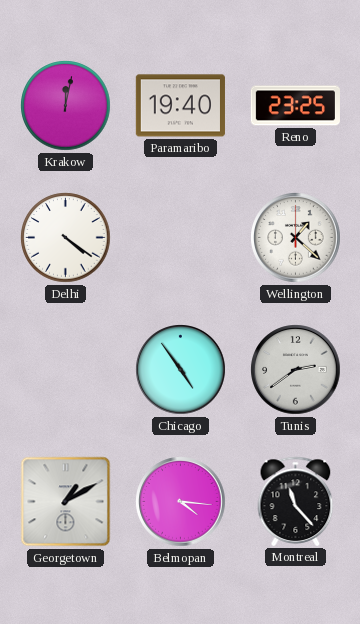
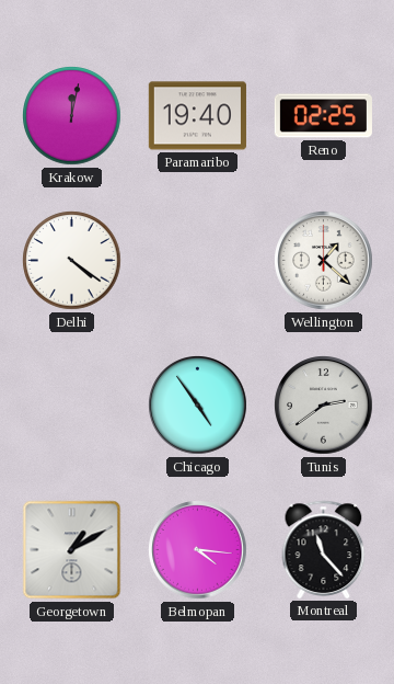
Reno: 23:25 -> 02:25 (323, 116)
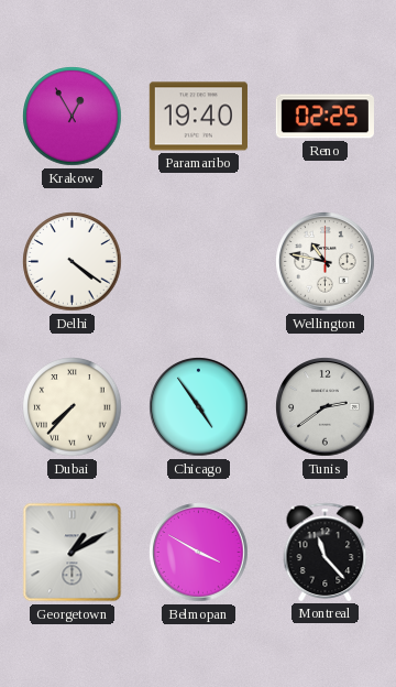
Krakow: 12:02 -> 12:55 (73, 117)
Wellington: 1:22 -> 10:47 (326, 262)
Dubai: none -> 7:37 (73, 407)
Belmopan: 4:16 -> 3:50 (199, 553)
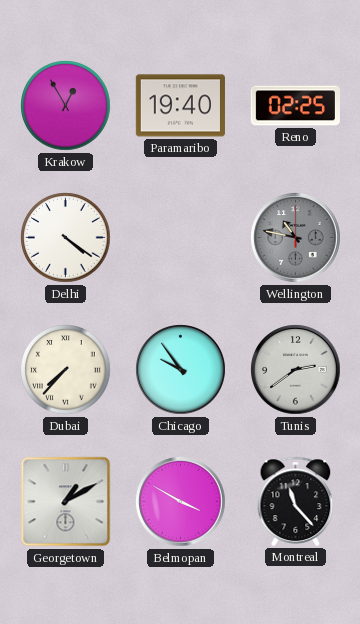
Wellington dial: white -> grey (296, 238)
Chicago: 4:54 -> 9:54 (181, 370)
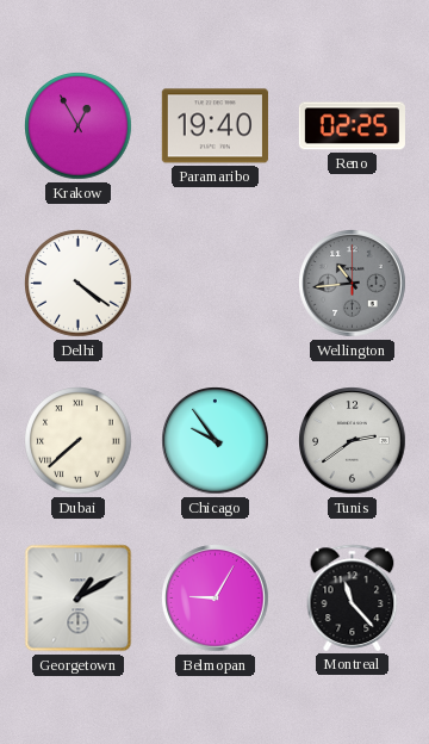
Wellington: 10:47 -> 10:44 (353, 284)
Dubai: 7:37 -> 7:38 (79, 441)
Belmopan: 3:50 -> 9:05 (216, 599)
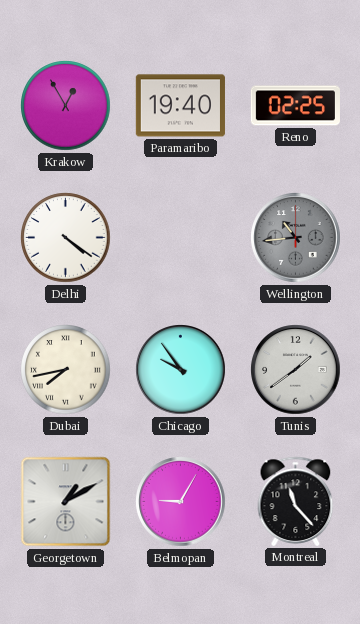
Dubai: 7:38 -> 7:43 (66, 370)
Tunis: 2:39 -> 1:39 (296, 370)
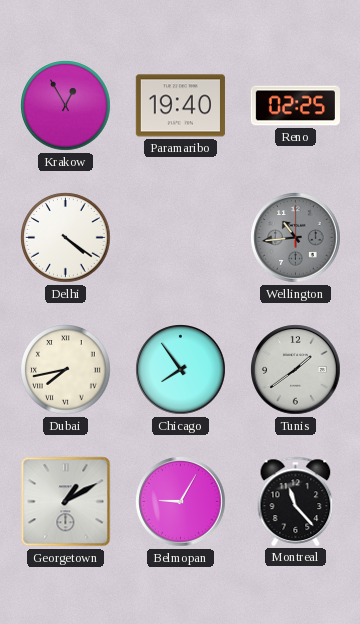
Chicago: 9:54 -> 7:54 (181, 370)
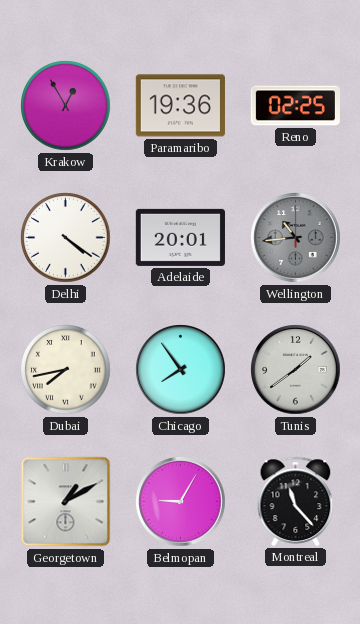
Paramaribo: 19:40 -> 19:36 (180, 106)
Adelaide: none -> 20:01 (180, 237)
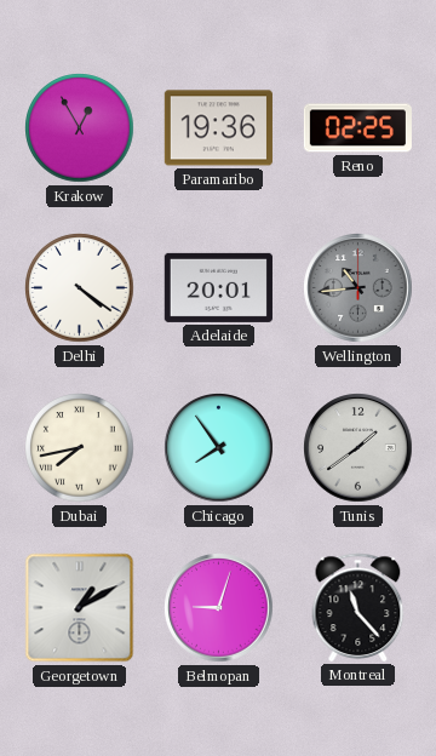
Belmopan: 9:05 -> 9:03 (219, 608)
